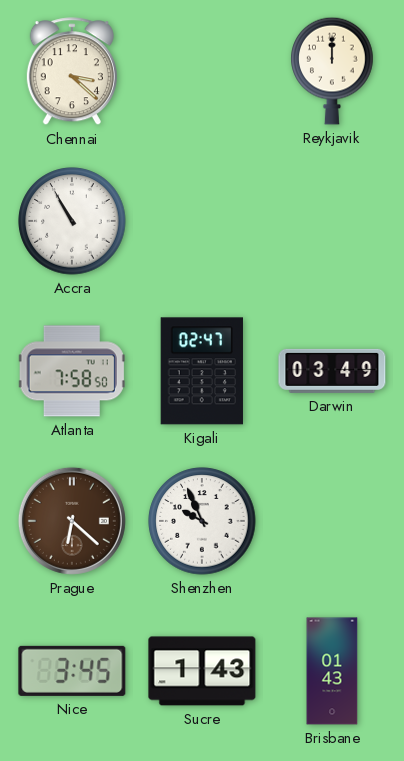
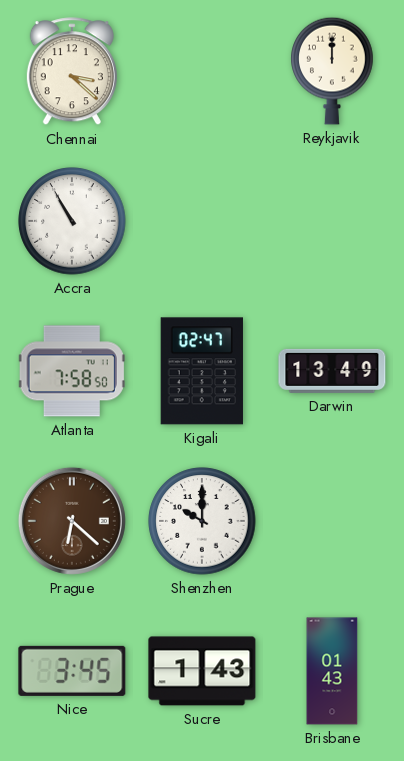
Darwin: 03:49 -> 13:49 (332, 371)
Shenzhen: 9:56 -> 10:00 (202, 521)
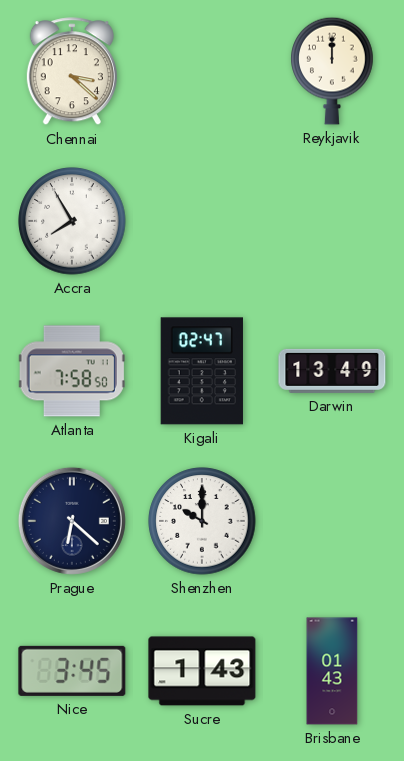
Accra: 10:55 -> 7:55 (72, 221)
Prague dial: brown -> navy (72, 521)
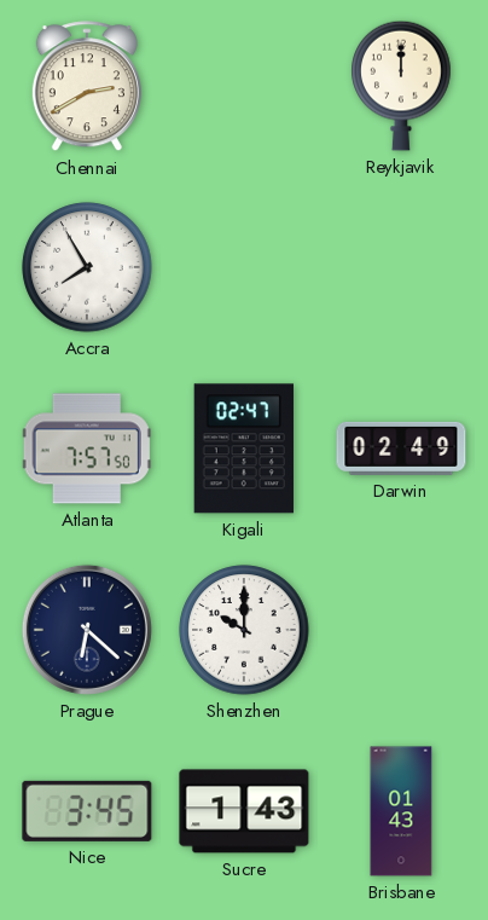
Chennai: 3:22 -> 2:40 (87, 87)
Atlanta: 7:58 -> 7:57 (87, 449)
Darwin: 13:49 -> 02:49 (401, 449)
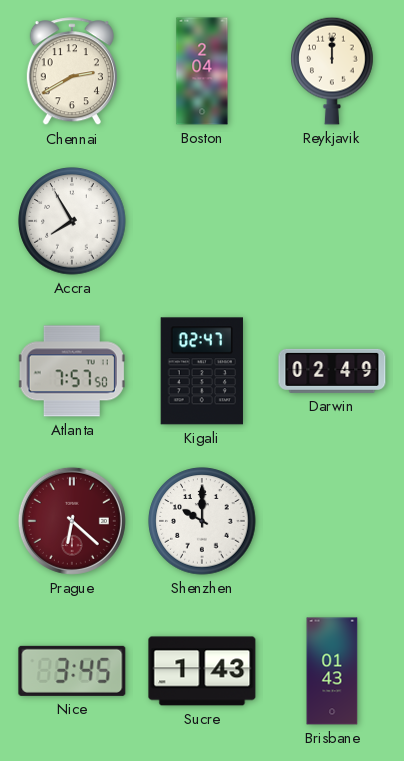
Boston: none -> 2:04 (202, 71)
Prague dial: navy -> burgundy (72, 521)
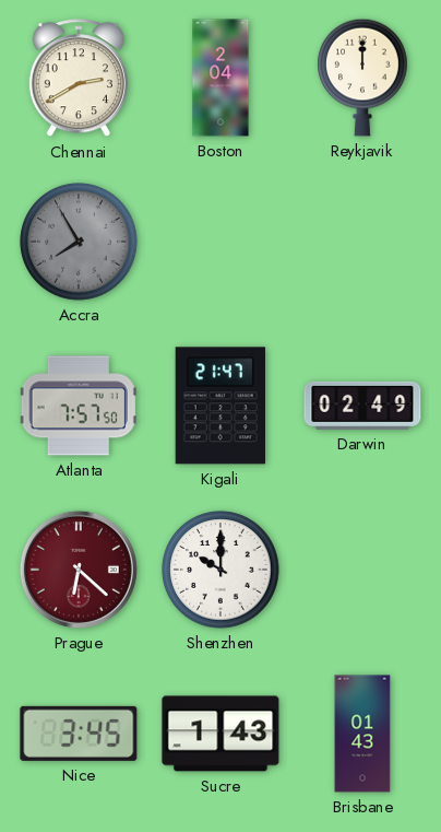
Accra dial: white -> grey (79, 242)
Kigali: 02:47 -> 21:47 (221, 406)
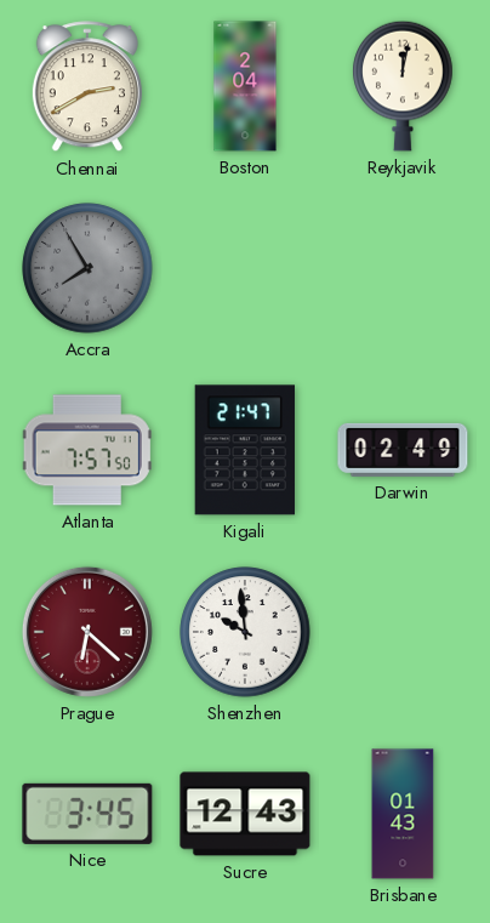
Reykjavik: 12:00 -> 12:02 (403, 86)
Shenzhen: 10:00 -> 9:59 (245, 632)
Sucre: 1:43 -> 12:43 (245, 814)
